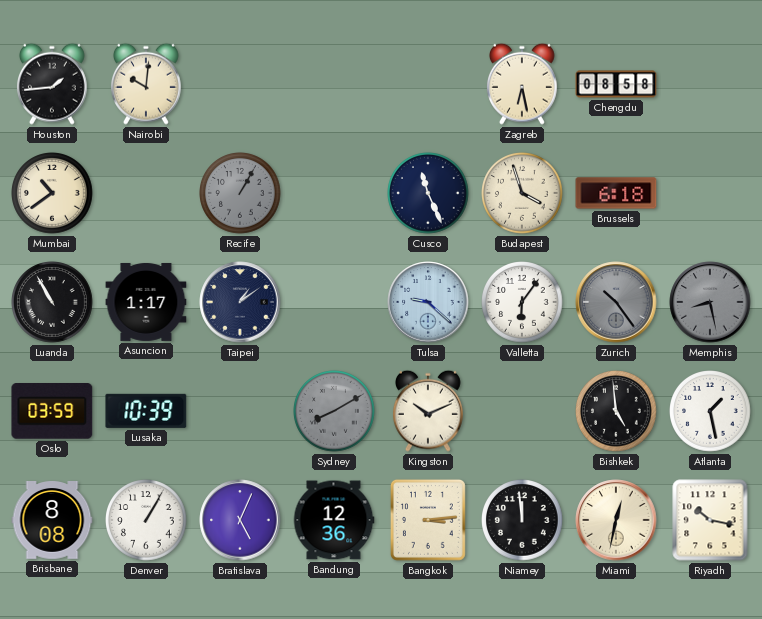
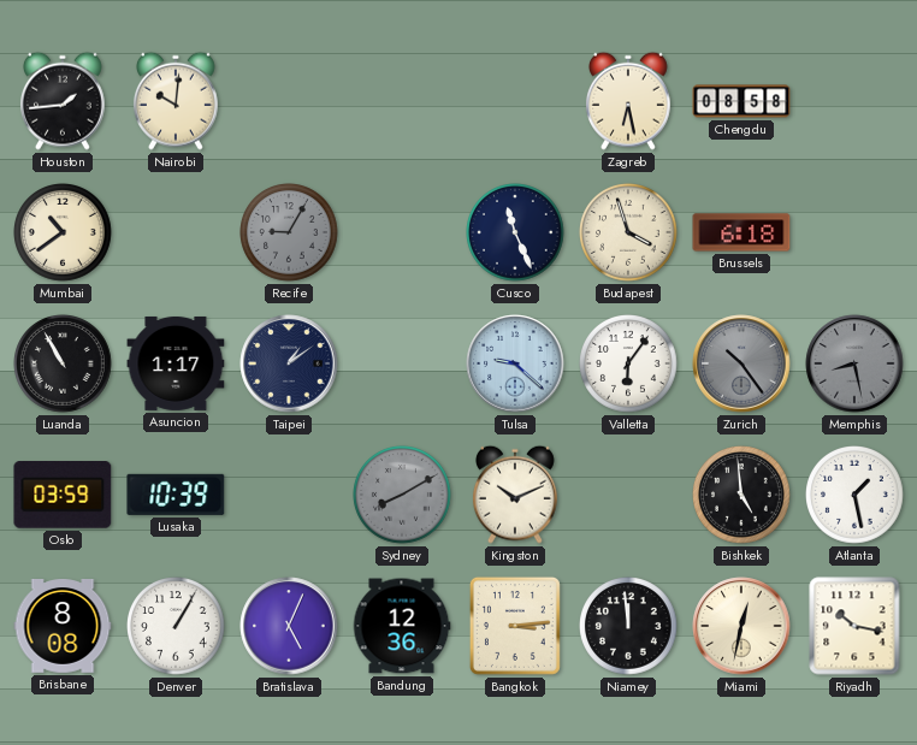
Recife: 1:05 -> 9:05 (289, 232)
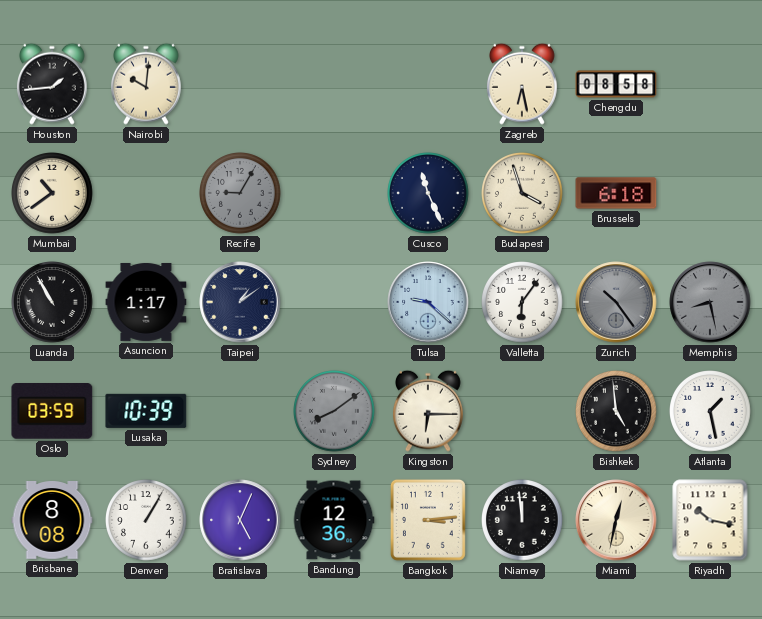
Sydney: 8:10 -> 8:09 (334, 411)
Kingston: 10:11 -> 6:15 (428, 411)
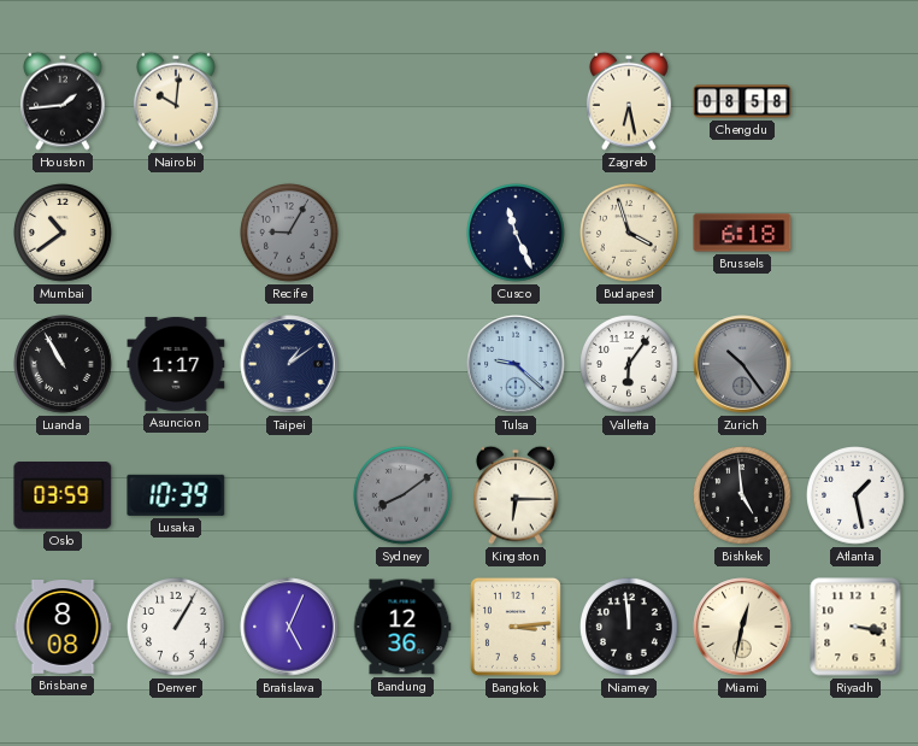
Memphis: 8:28 -> none (710, 302)
Riyadh: 10:17 -> 3:17 (855, 627)
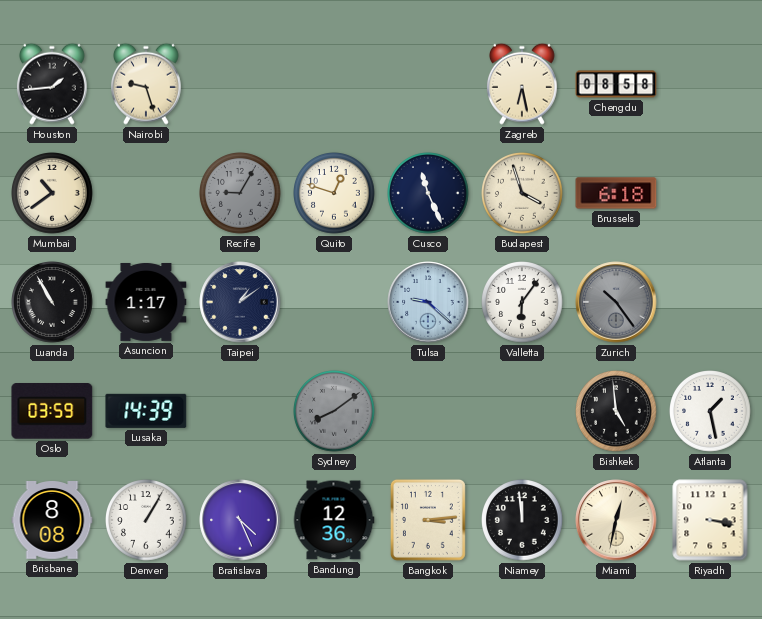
Nairobi: 10:01 -> 9:27 (146, 84)
Quito: none -> 12:48 (334, 193)
Lusaka: 10:39 -> 14:39 (146, 411)
Kingston: 6:15 -> none (516, 495)
Bratislava: 5:04 -> 4:26 (240, 520)
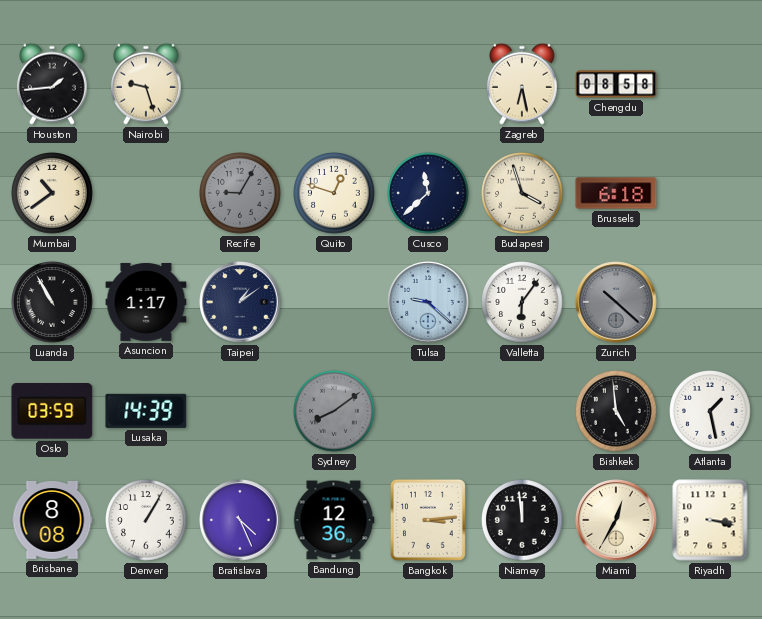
Cusco: 11:26 -> 11:38 (428, 193)
Zurich: 10:24 -> 10:22 (616, 302)
Miami: 12:32 -> 12:35 (616, 520)
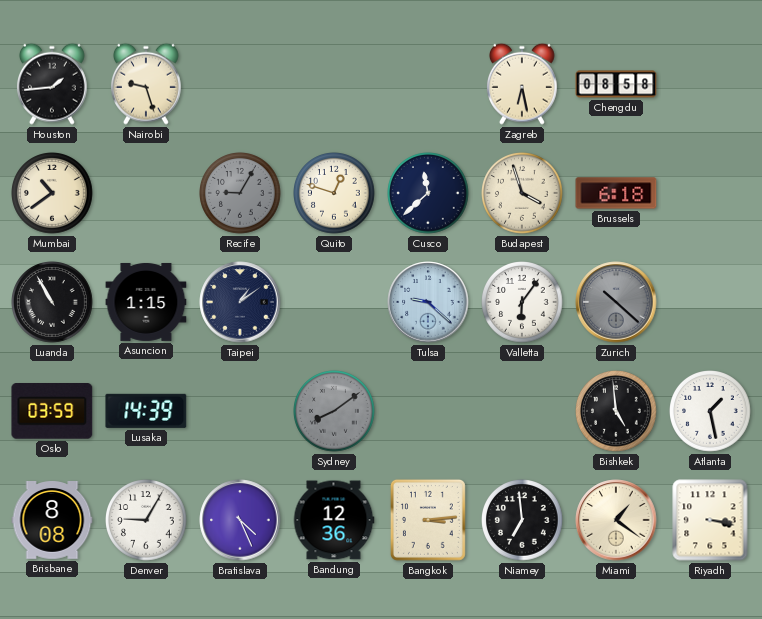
Asuncion: 1:17 -> 1:15 (146, 302)
Denver: 1:05 -> 9:05 (146, 520)
Niamey: 11:59 -> 6:59 (522, 520)
Miami: 12:35 -> 1:21 (616, 520)
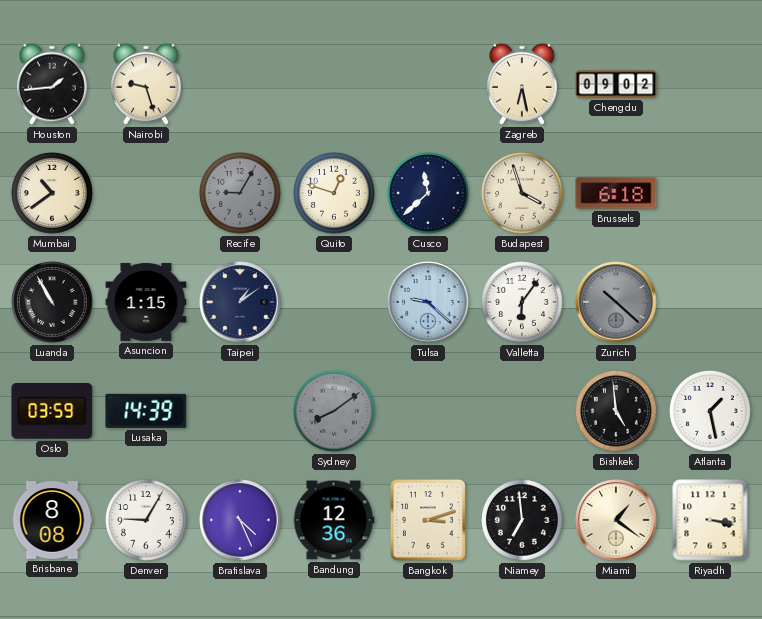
Chengdu: 08:58 -> 09:02 (616, 84)
Bangkok: 3:14 -> 3:12 (428, 520)
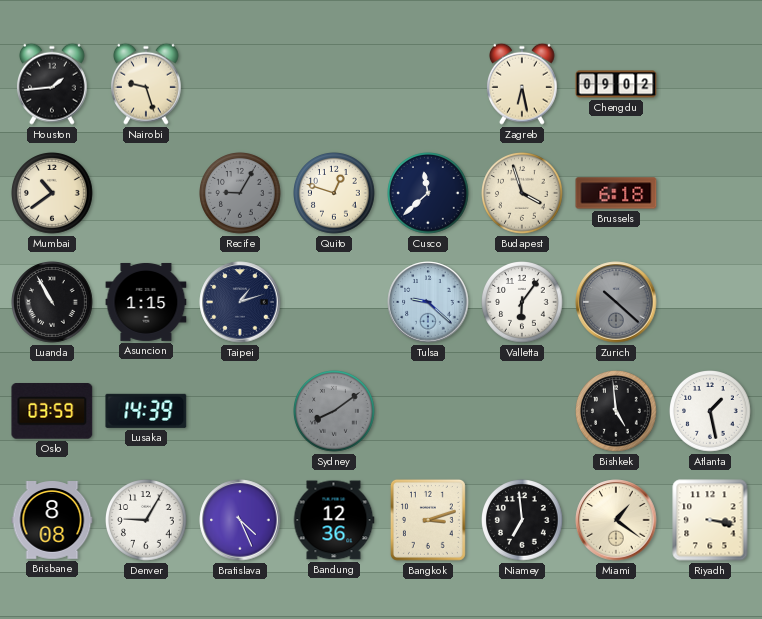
Taipei: 1:09 -> 1:12 (240, 302)
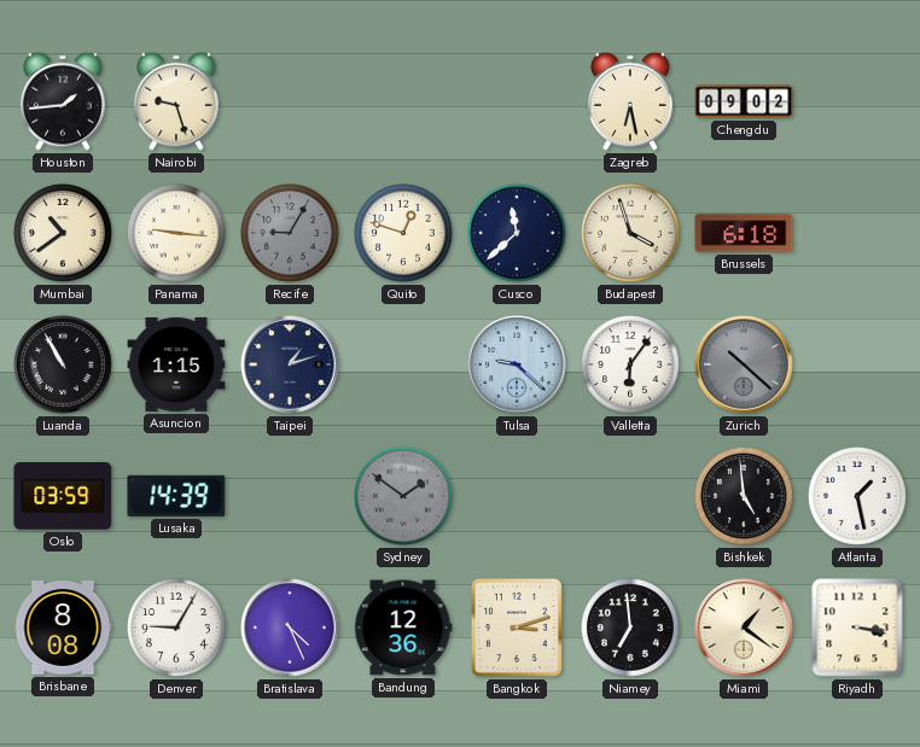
Panama: none -> 9:16 (176, 233)
Sydney: 8:09 -> 1:51 (403, 496)
